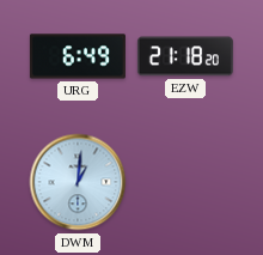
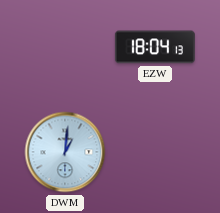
URG: 6:49 -> none (78, 56)
EZW: 21:18 -> 18:04 (155, 47)
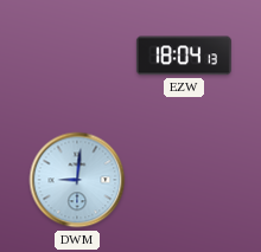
DWM: 1:01 -> 9:01 (77, 180)
